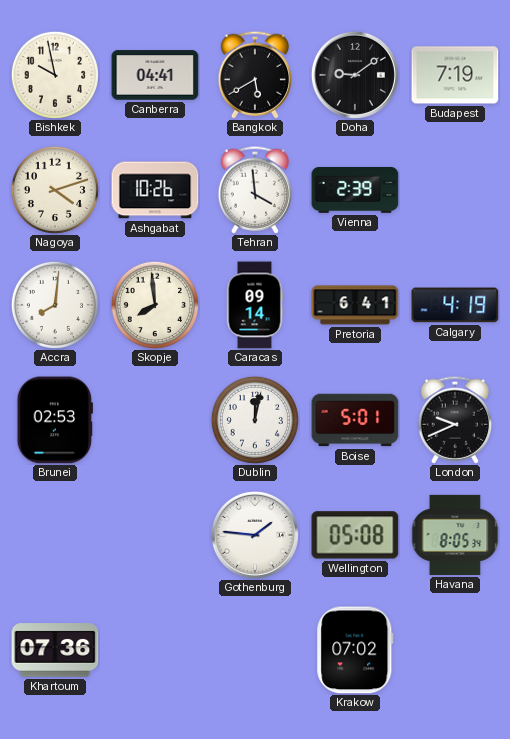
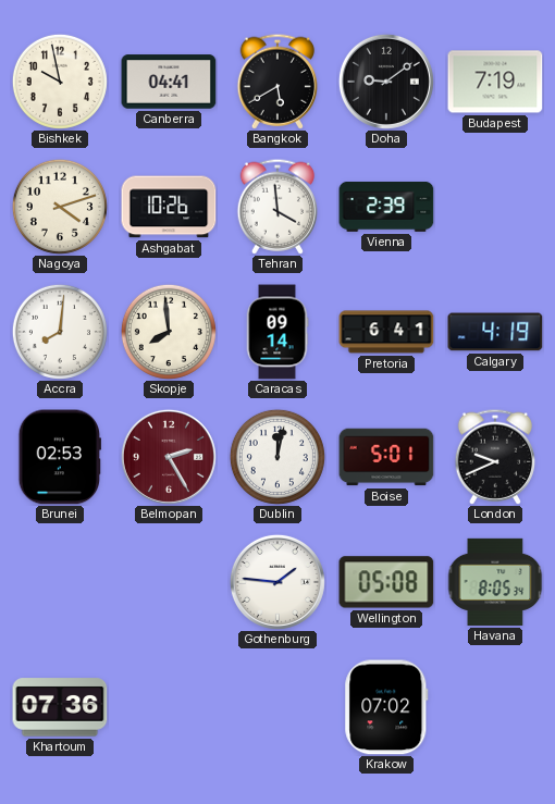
Belmopan: none -> 2:25 (169, 457)
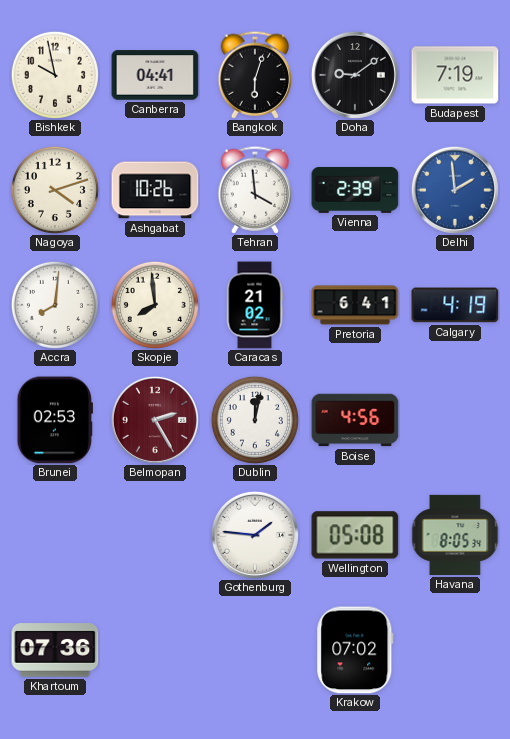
Bangkok: 5:40 -> 6:03 (255, 75)
Delhi: none -> 1:59 (455, 190)
Caracas: 09:14 -> 21:02 (255, 305)
Boise: 5:01 -> 4:56 (355, 420)
London: 9:41 -> none (495, 457)
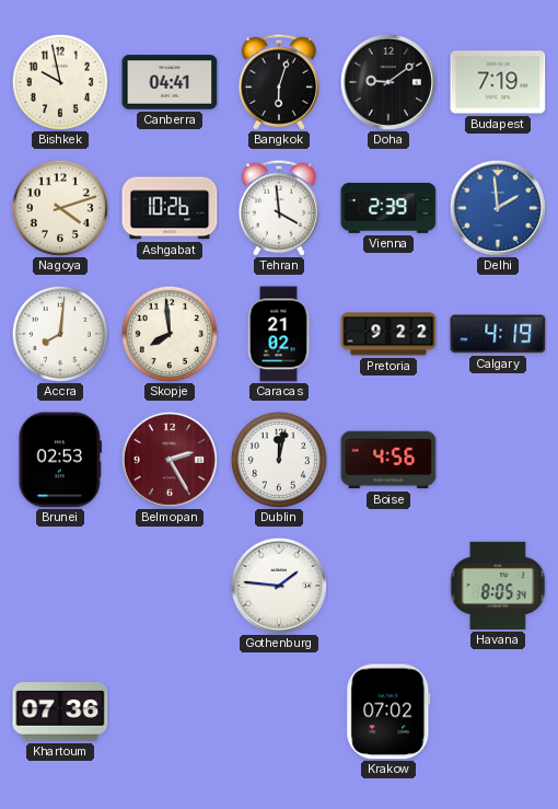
Pretoria: 6:41 -> 9:22 (388, 334)
Wellington: 05:08 -> none (355, 535)
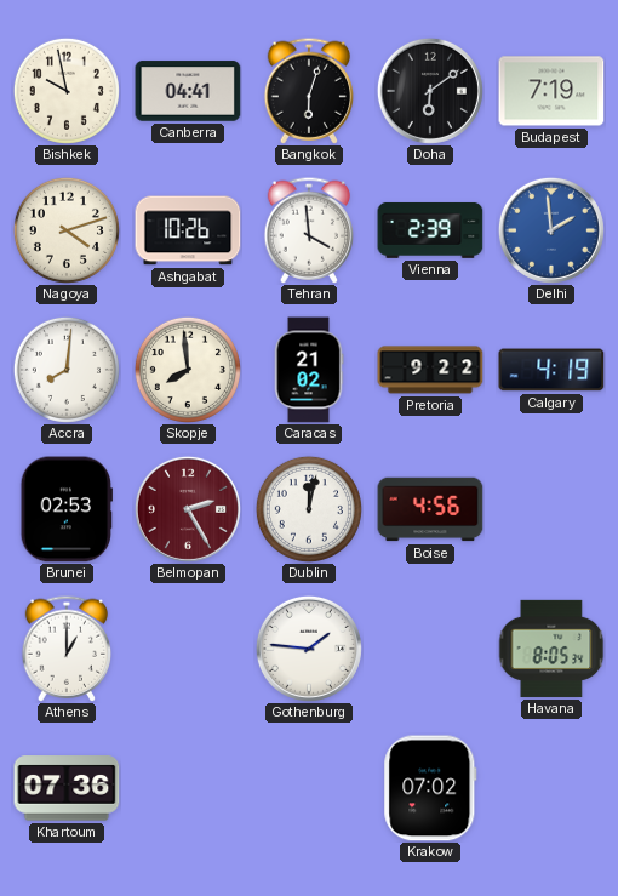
Doha: 9:09 -> 6:09 (430, 91)
Athens: none -> 1:00 (67, 649)
